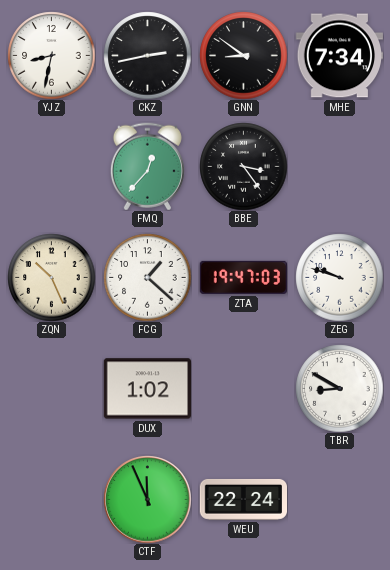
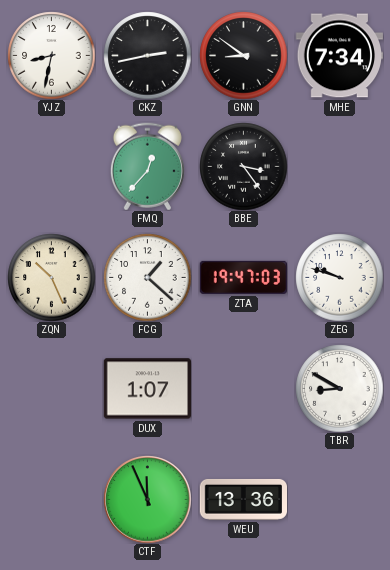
DUX: 1:02 -> 1:07 (147, 389)
WEU: 22:24 -> 13:36 (243, 499)
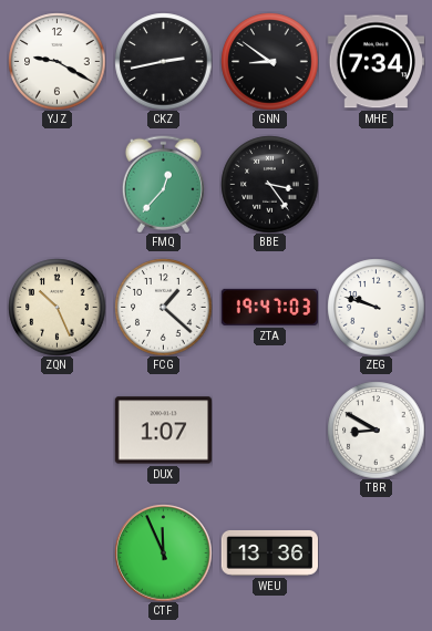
YJZ: 8:32 -> 9:20 (56, 61)
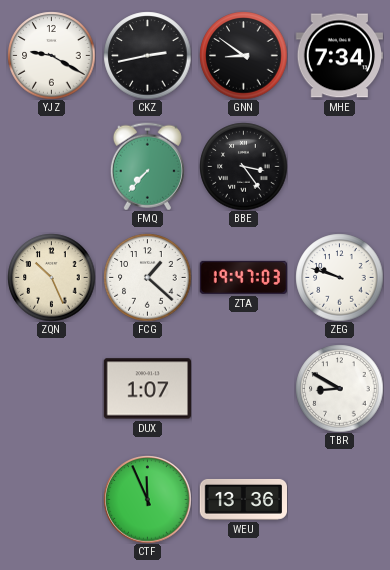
FMQ: 12:37 -> 7:37 (147, 166)
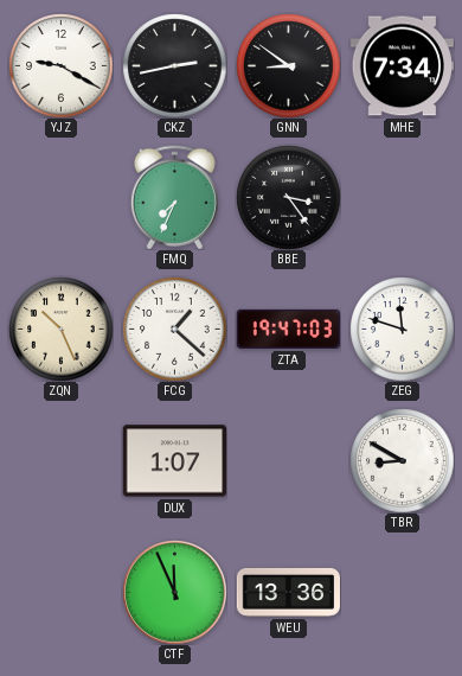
FMQ: 7:37 -> 7:34 (174, 197)
ZEG: 9:48 -> 11:48 (402, 329)
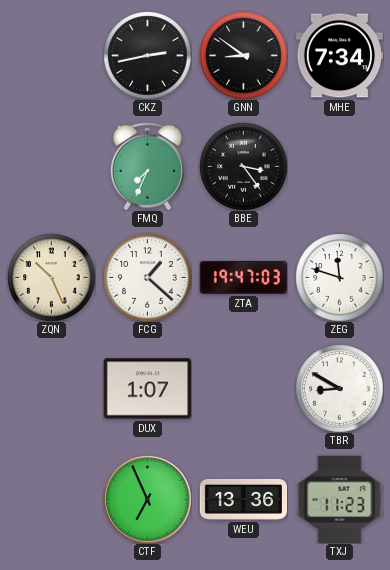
YJZ: 9:20 -> none (60, 65)
CTF: 11:56 -> 6:56 (147, 499)
TXJ: none -> 11:23 (340, 499)
